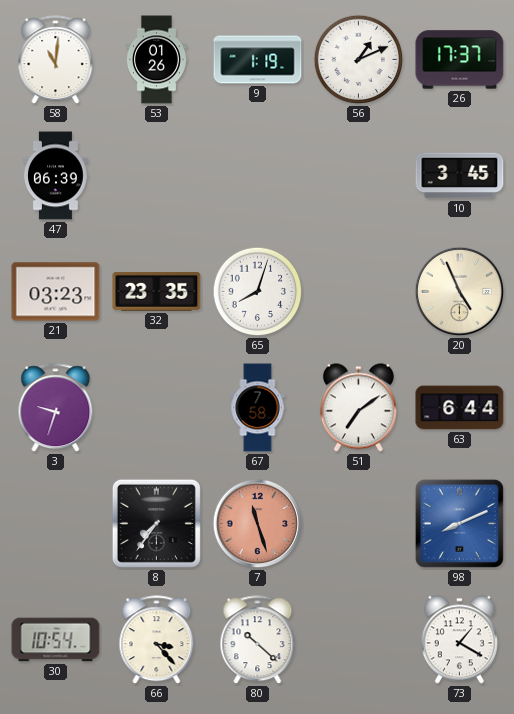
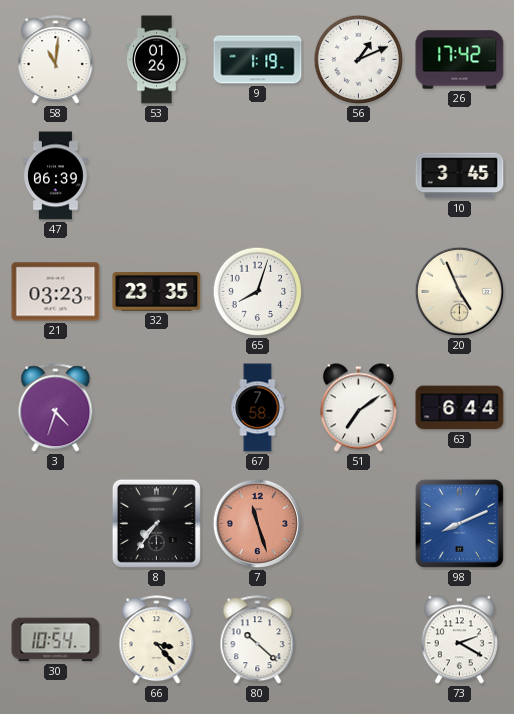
26: 17:37 -> 17:42 (460, 60)
3: 9:33 -> 4:33 (56, 408)
73: 1:20 -> 2:20 (459, 640)
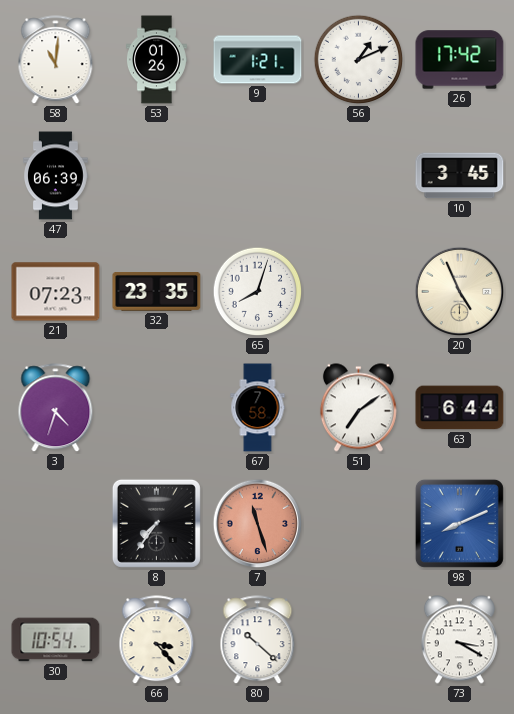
9: 1:19 -> 1:21 (258, 60)
21: 03:23 -> 07:23 (56, 292)
73: 2:20 -> 3:20 (459, 640)
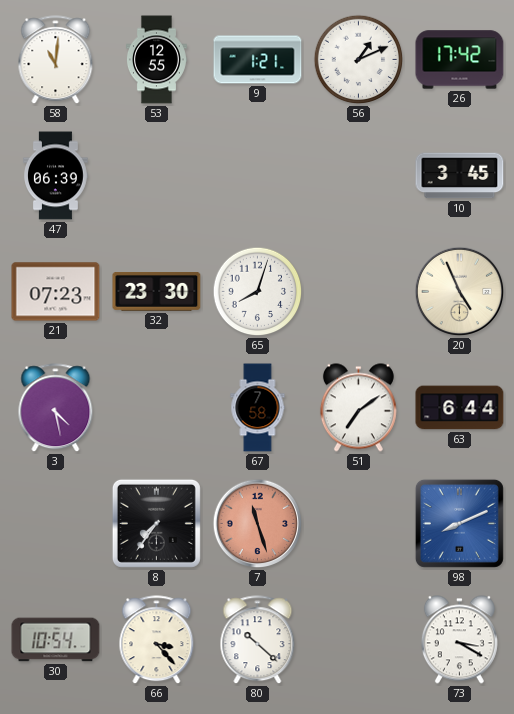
53: 01:26 -> 12:55 (156, 60)
32: 23:35 -> 23:30 (157, 292)
3: 4:33 -> 4:28 (56, 408)
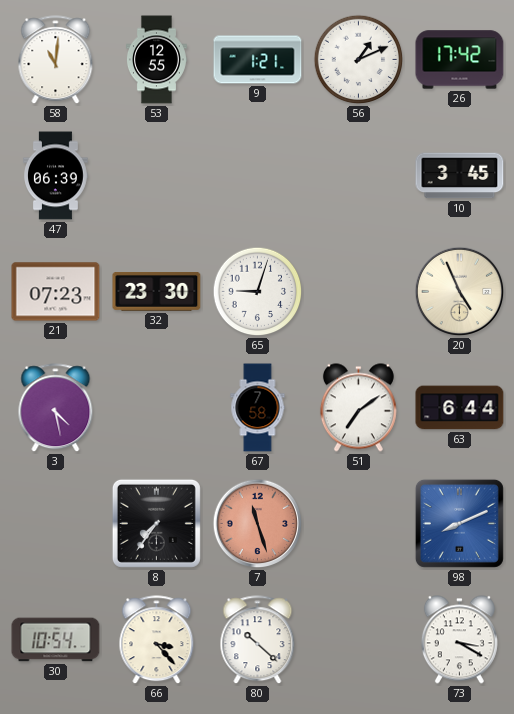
65: 8:03 -> 9:03 (258, 292)
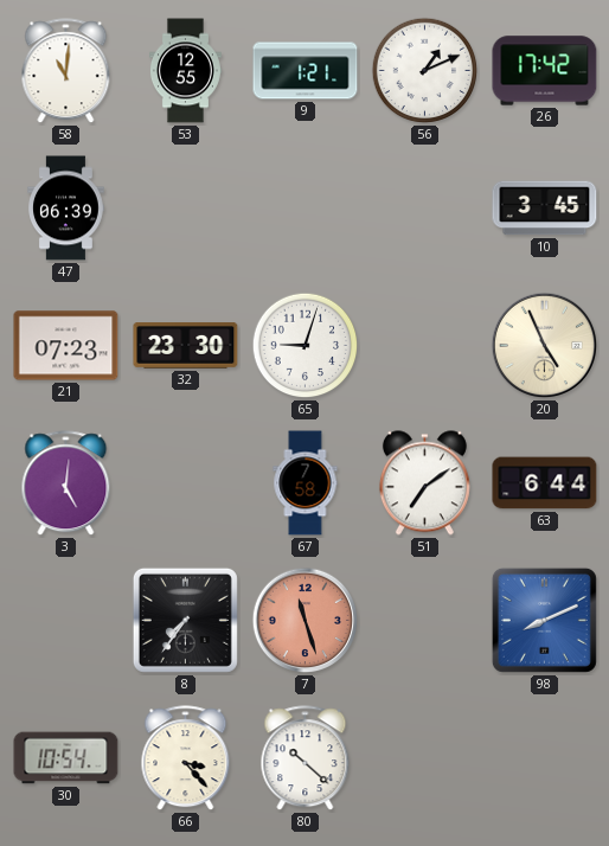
3: 4:28 -> 5:01 (66, 483)
73: 3:20 -> none (459, 640)
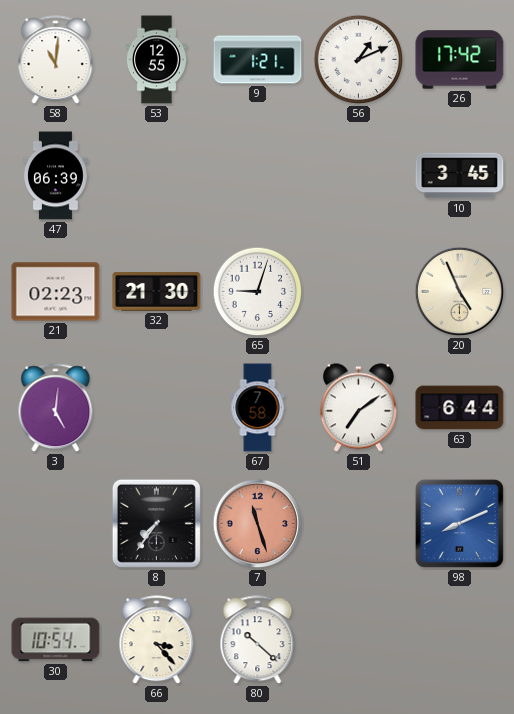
21: 07:23 -> 02:23 (56, 292)
32: 23:30 -> 21:30 (157, 292)
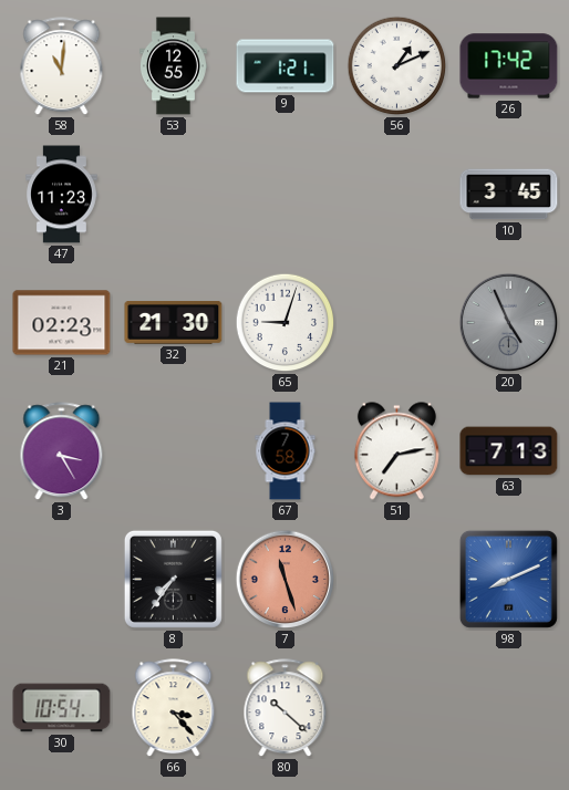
47: 06:39 -> 11:23 (62, 195)
20 dial: cream -> grey (509, 323)
3: 5:01 -> 3:25 (62, 451)
51: 7:09 -> 7:13 (396, 451)
63: 6:44 -> 7:13 (509, 451)
